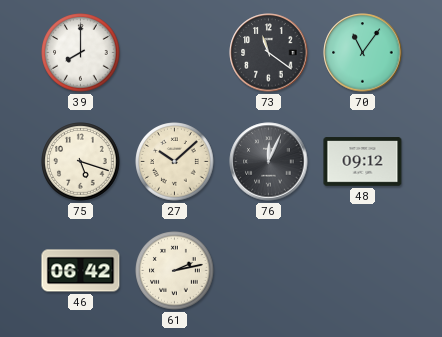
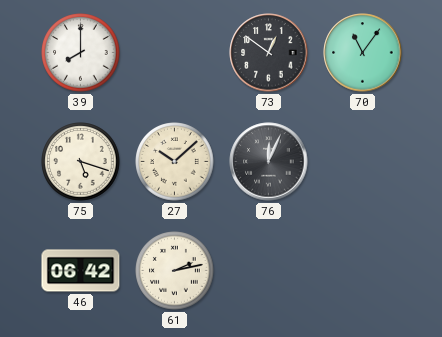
73: 11:21 -> 12:51 (269, 53)
48: 09:12 -> none (363, 162)
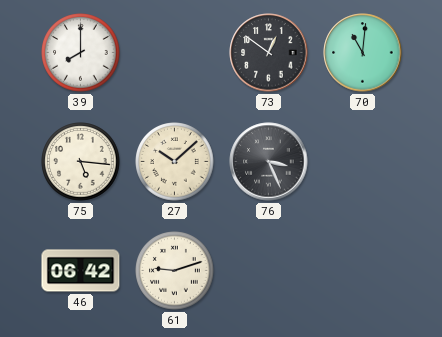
70: 11:06 -> 11:01 (363, 53)
75: 5:18 -> 5:16 (81, 162)
76: 12:04 -> 3:26 (269, 162)
61: 2:13 -> 9:12 (175, 271)
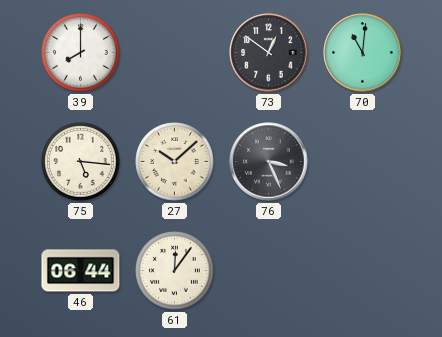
46: 06:42 -> 06:44 (81, 271)
61: 9:12 -> 12:06 (175, 271)
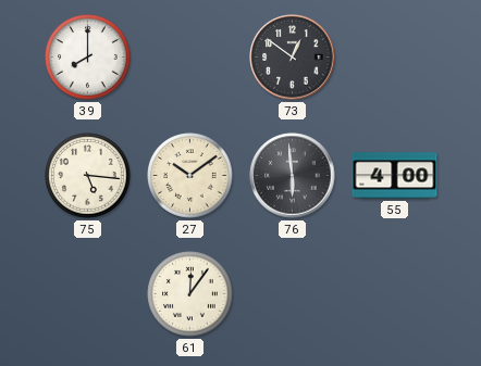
70: 11:01 -> none (363, 53)
27: 10:08 -> 10:09 (190, 176)
76: 3:26 -> 5:59 (293, 176)
55: none -> 4:00 (395, 176)
46: 06:44 -> none (81, 271)
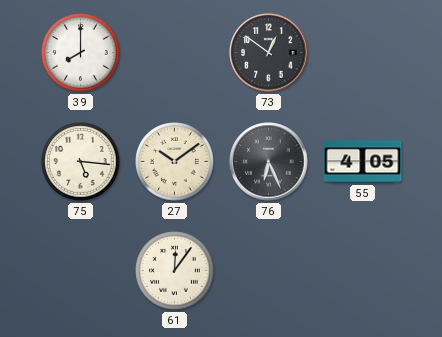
76: 5:59 -> 6:26 (269, 162)
55: 4:00 -> 4:05 (363, 162)
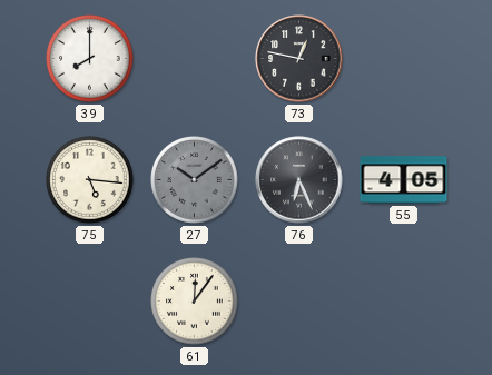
73: 12:51 -> 12:47 (299, 59)
27 dial: cream -> grey (195, 180)
